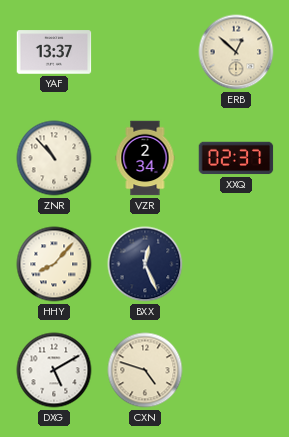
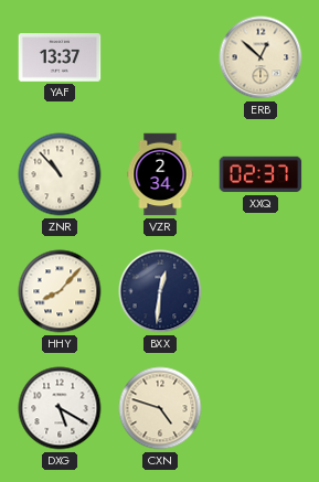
BXX: 12:26 -> 12:31 (160, 291)
DXG: 5:10 -> 5:20 (60, 408)
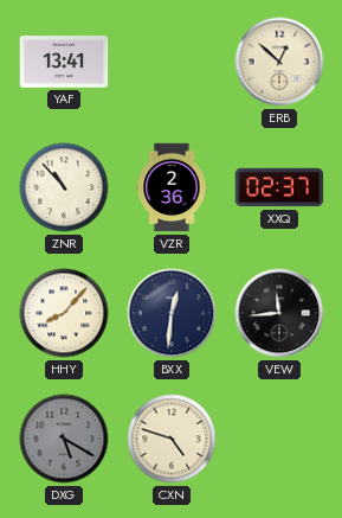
YAF: 13:37 -> 13:41 (64, 62)
VZR: 2:34 -> 2:36 (172, 187)
VEW: none -> 11:44 (279, 313)
DXG dial: white -> grey (64, 439)
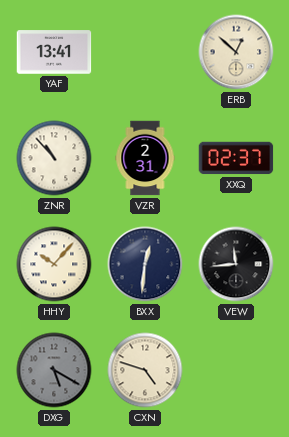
VZR: 2:36 -> 2:31 (145, 158)
HHY: 8:07 -> 10:07 (54, 264)
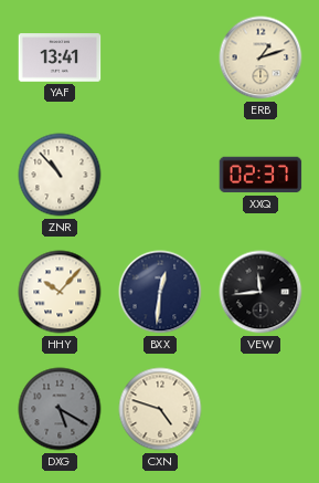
ERB: 12:52 -> 1:12 (260, 57)
VZR: 2:31 -> none (145, 158)
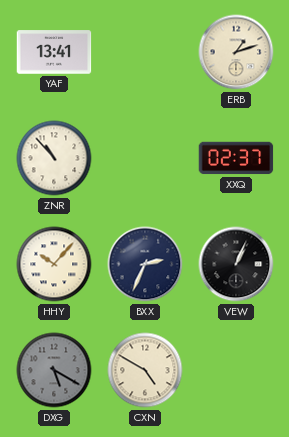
BXX: 12:31 -> 2:34 (145, 264)
VEW: 11:44 -> 1:04 (236, 264)
CXN: 4:48 -> 4:50 (145, 370)
